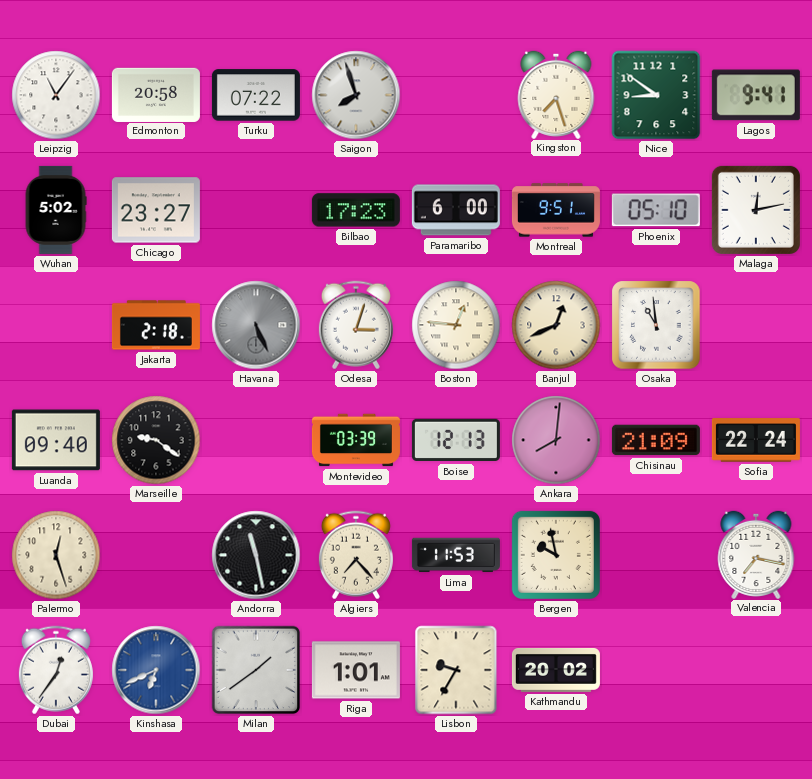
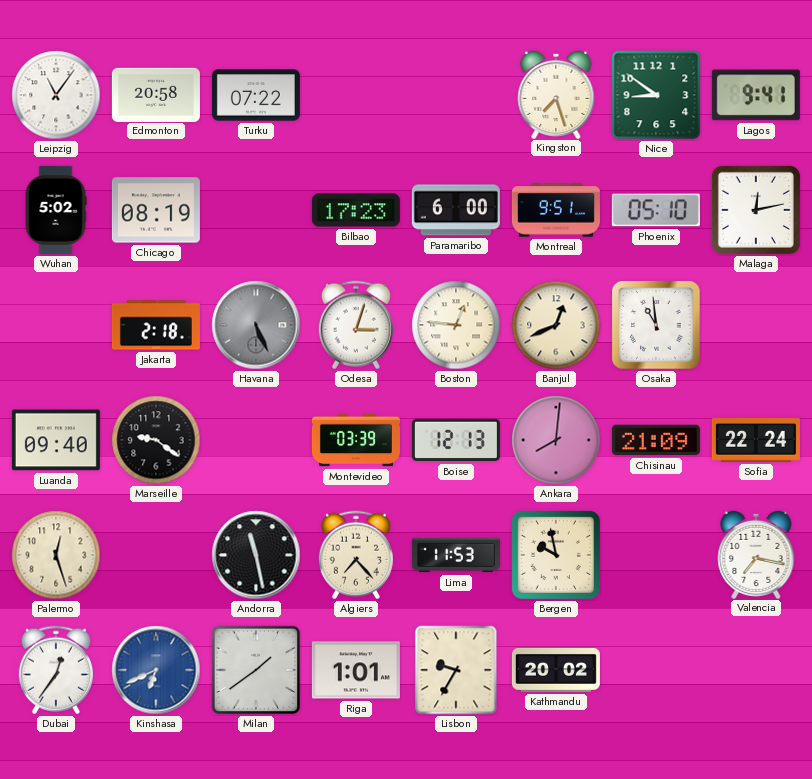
Saigon: 7:57 -> none (356, 95)
Chicago: 23:27 -> 08:19 (156, 210)
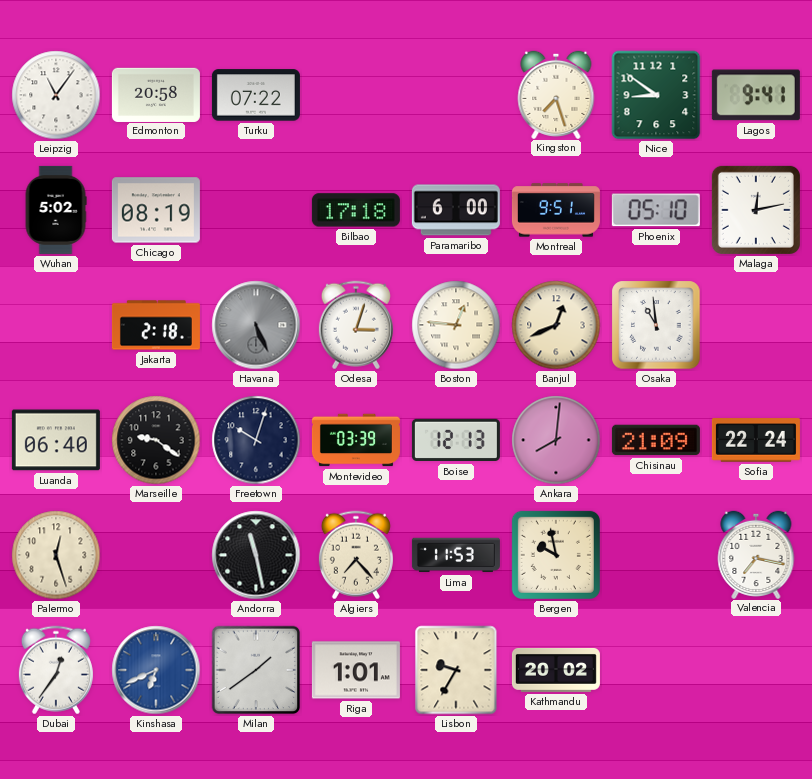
Bilbao: 17:23 -> 17:18 (356, 210)
Luanda: 09:40 -> 06:40 (56, 440)
Freetown: none -> 10:03 (256, 440)
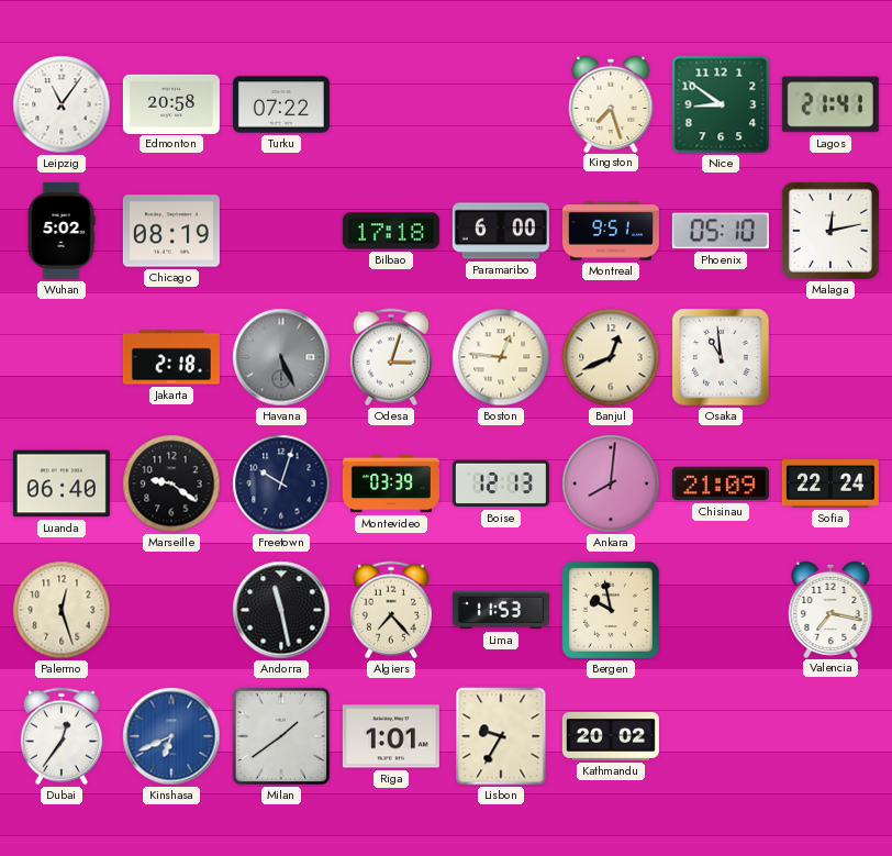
Lagos: 9:41 -> 21:41 (830, 104)
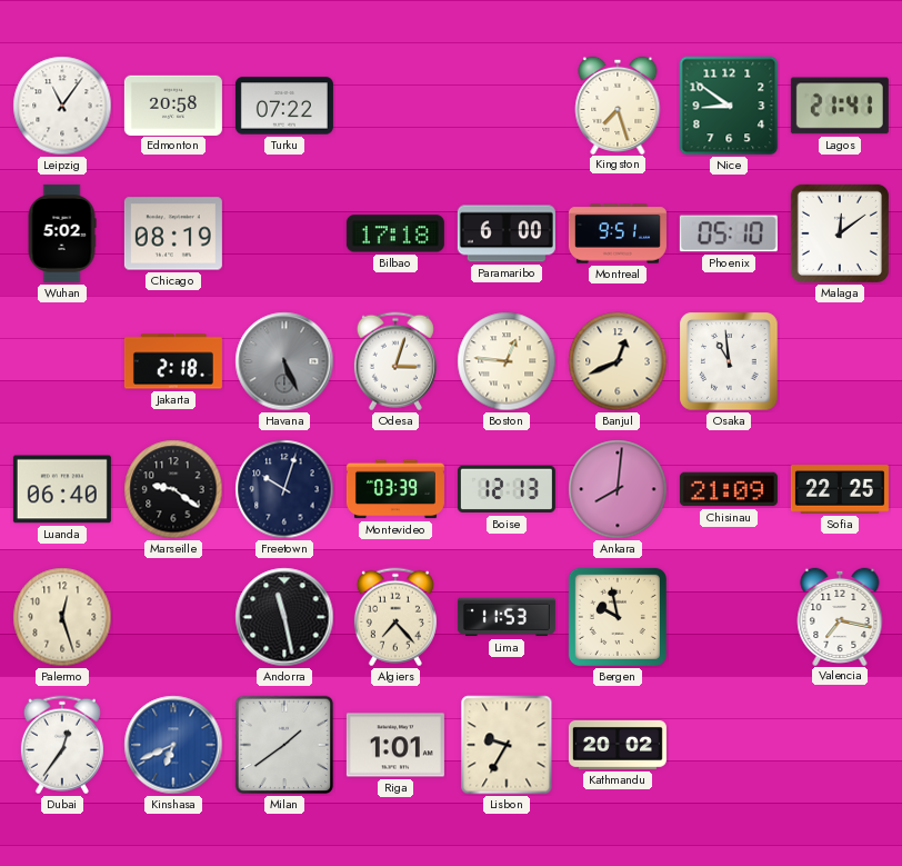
Malaga: 12:13 -> 12:09 (840, 233)
Sofia: 22:24 -> 22:25 (840, 489)
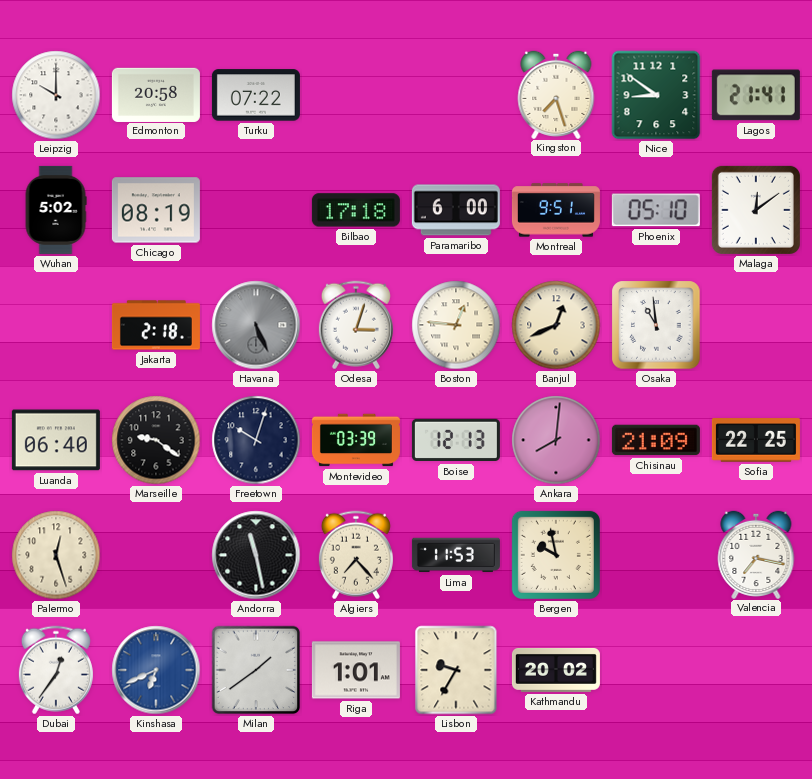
Leipzig: 11:06 -> 10:00 (56, 95)
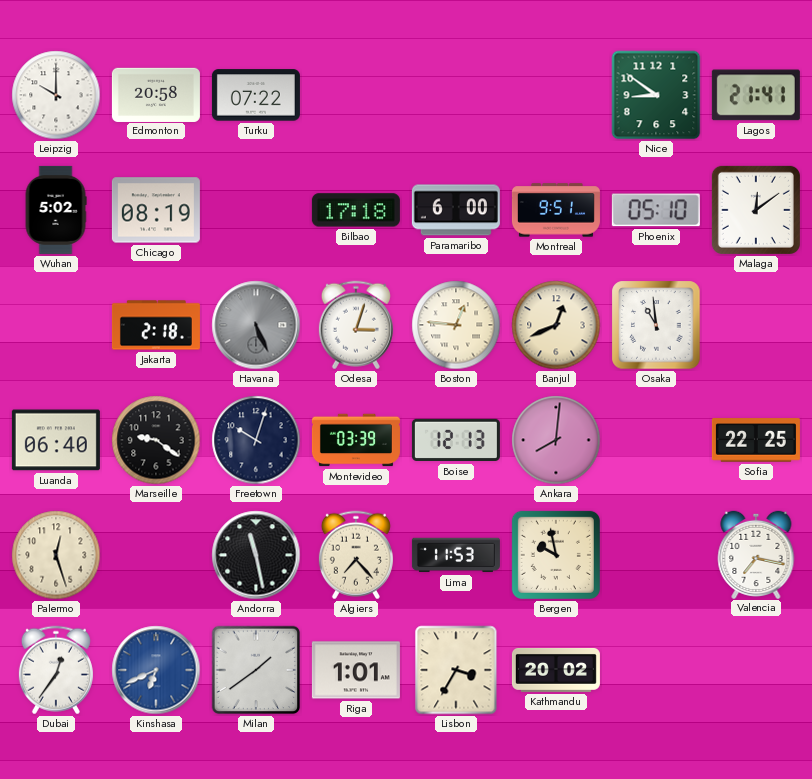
Kingston: 7:27 -> none (556, 94)
Chisinau: 21:09 -> none (656, 440)
Lisbon: 9:35 -> 3:35 (456, 670)
